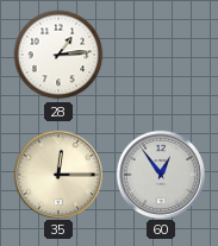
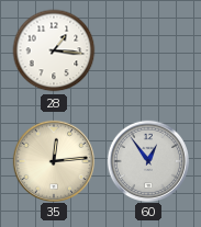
28: 1:14 -> 1:16 (54, 50)
35: 12:15 -> 12:14 (53, 160)
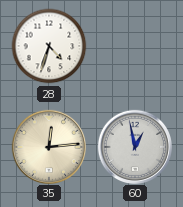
28: 1:16 -> 4:33 (49, 46)
60: 12:54 -> 12:58 (134, 146)
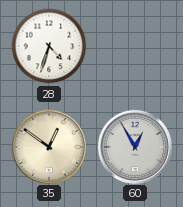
35: 12:14 -> 12:51 (48, 146)
60: 12:58 -> 12:55 (134, 146)
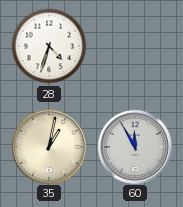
35: 12:51 -> 1:02 (48, 146)
60: 12:55 -> 11:55 (134, 146)
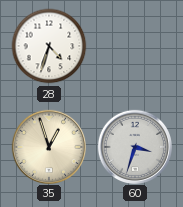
35: 1:02 -> 12:57 (48, 146)
60: 11:55 -> 3:33 (134, 146)
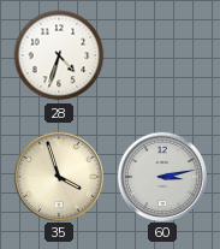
35: 12:57 -> 3:57 (58, 176)
60: 3:33 -> 3:13 (161, 176)
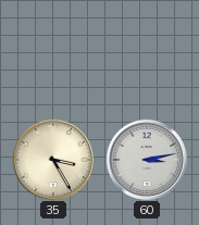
28: 4:33 -> none (59, 55)
35: 3:57 -> 3:25 (52, 159)
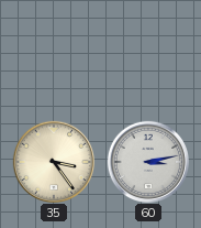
35: 3:25 -> 3:24 (53, 161)
